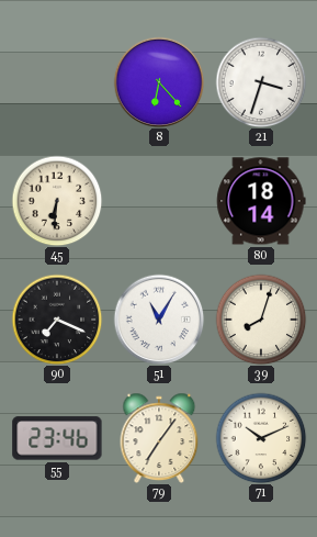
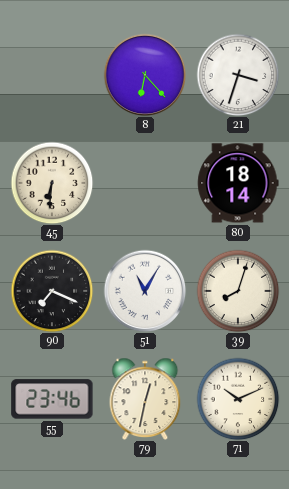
79: 7:06 -> 12:32 (145, 398)
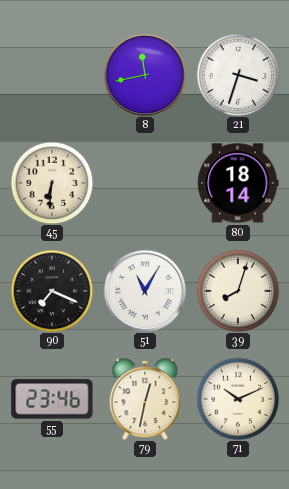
8: 6:23 -> 11:43 (145, 75)
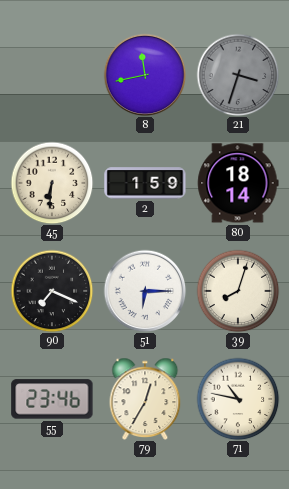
21 dial: white -> grey (238, 75)
2: none -> 1:59 (145, 183)
51: 11:05 -> 6:15 (145, 291)
79: 12:32 -> 12:35 (145, 398)
71: 10:11 -> 10:47 (238, 399)
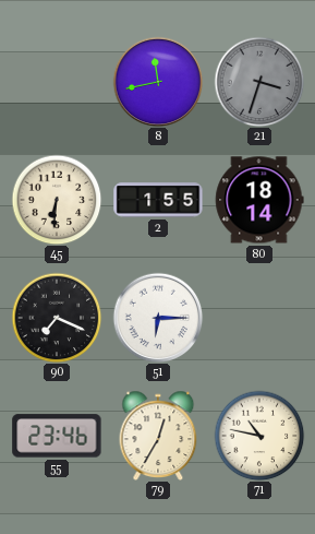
2: 1:59 -> 1:55 (158, 200)
39: 8:03 -> none (238, 291)
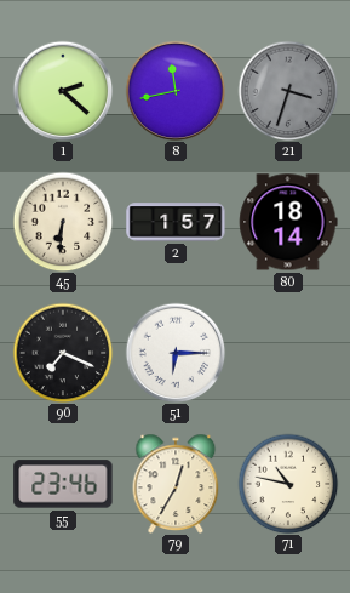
1: none -> 2:22 (63, 91)
2: 1:55 -> 1:57 (176, 222)
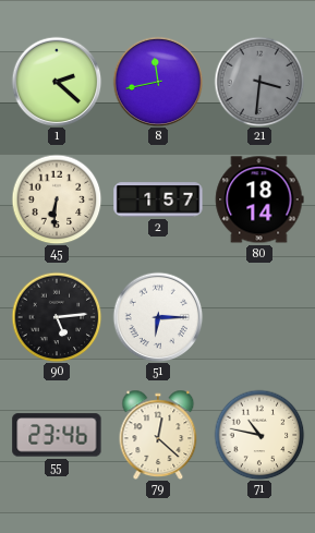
21: 3:33 -> 3:31 (259, 82)
90: 7:19 -> 5:14 (57, 317)
79: 12:35 -> 12:22 (158, 434)
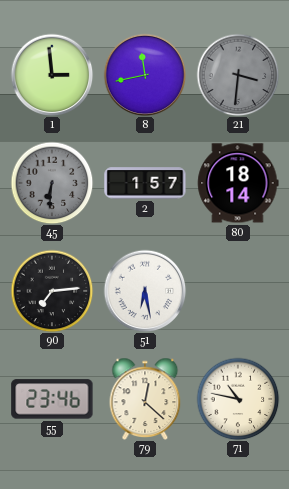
1: 2:22 -> 2:59 (52, 75)
45 dial: cream -> grey (52, 183)
90: 5:14 -> 7:14 (52, 291)
51: 6:15 -> 6:28 (145, 291)
